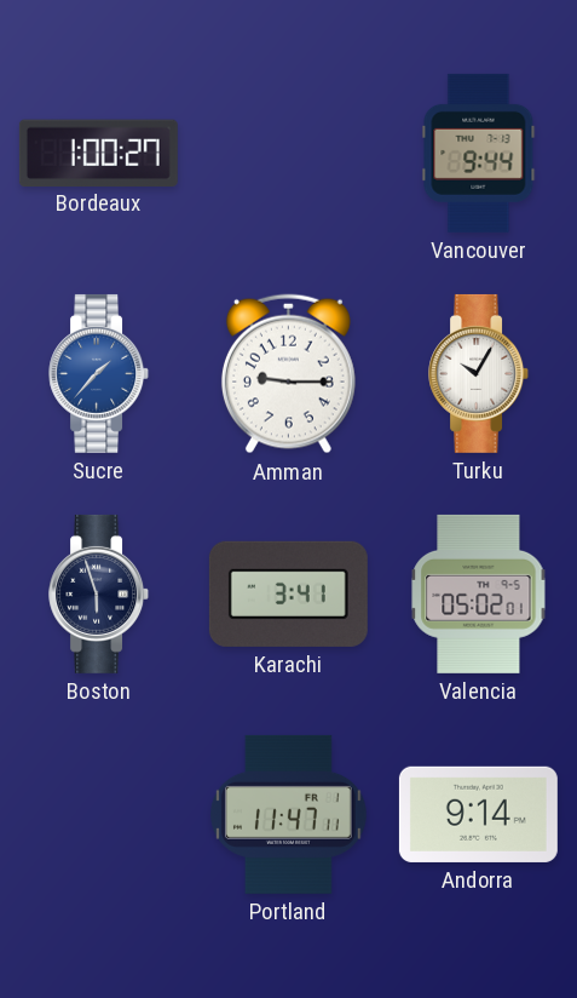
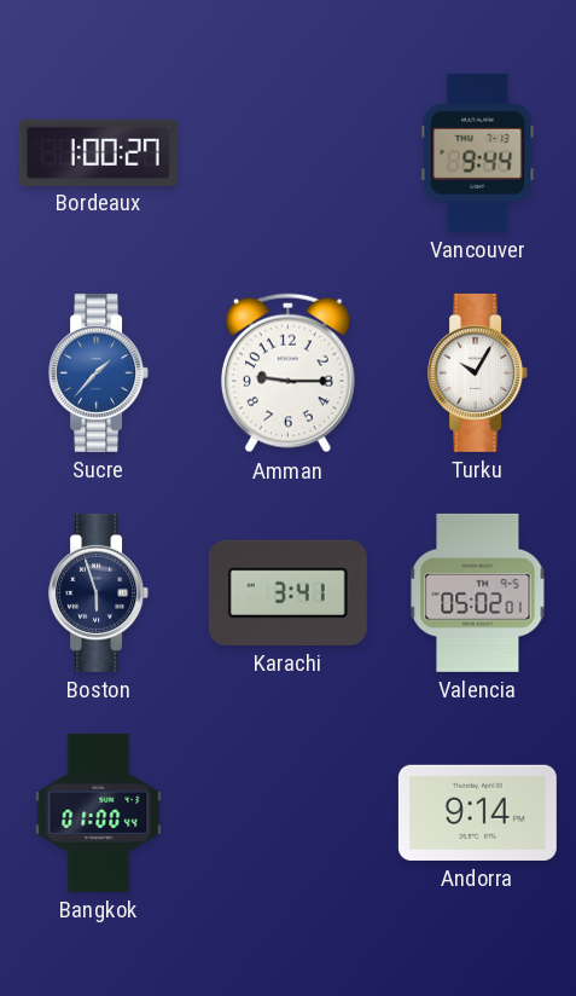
Bangkok: none -> 01:00 (99, 812)
Portland: 11:47 -> none (289, 814)
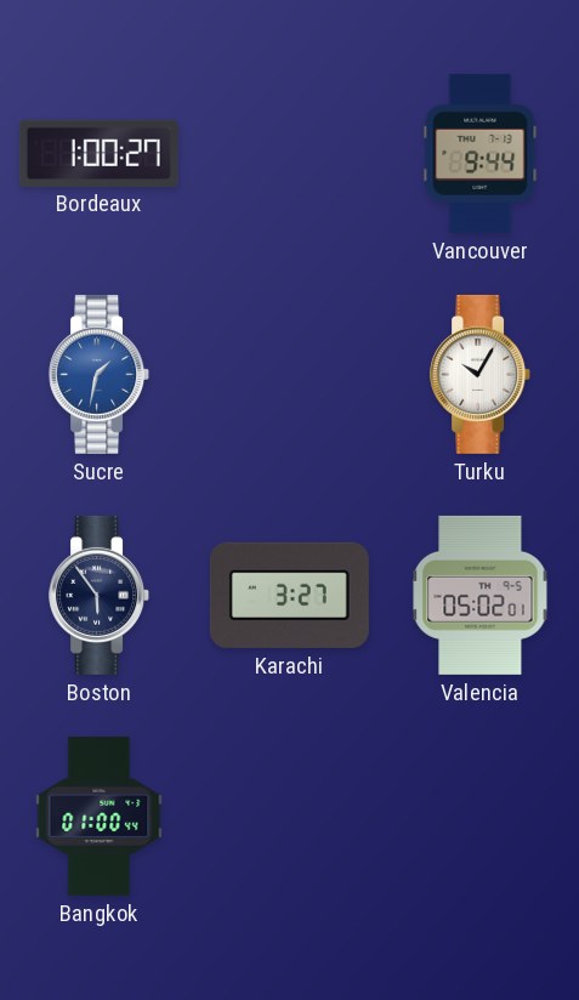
Sucre: 1:37 -> 1:32 (100, 374)
Amman: 9:15 -> none (287, 373)
Boston: 5:57 -> 5:54 (100, 595)
Karachi: 3:41 -> 3:27 (289, 595)
Andorra: 9:14 -> none (477, 812)
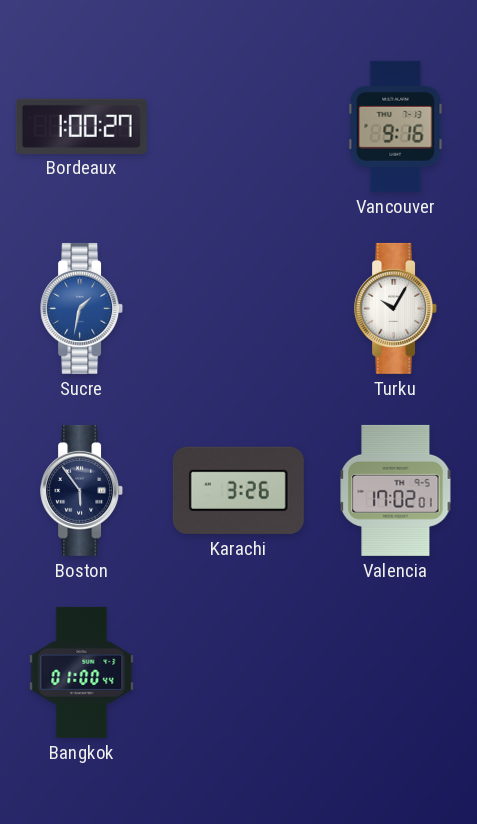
Vancouver: 9:44 -> 9:16 (396, 126)
Karachi: 3:27 -> 3:26 (238, 490)
Valencia: 05:02 -> 17:02 (396, 490)
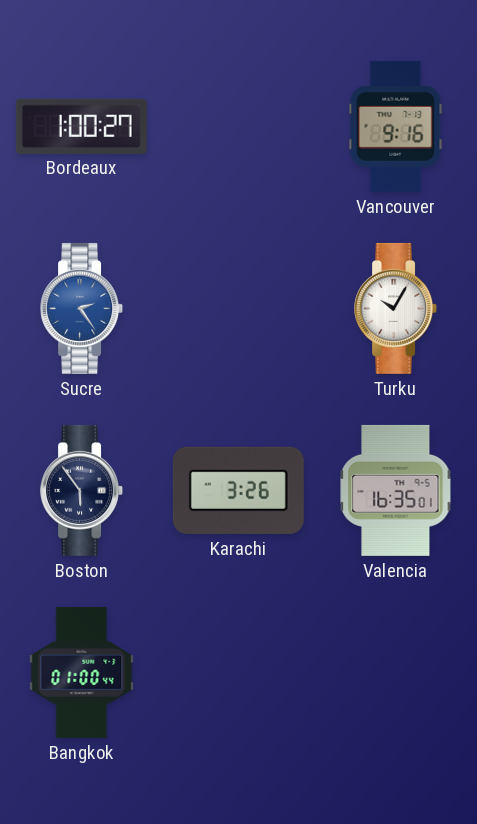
Sucre: 1:32 -> 2:24 (82, 308)
Valencia: 17:02 -> 16:35 (396, 490)
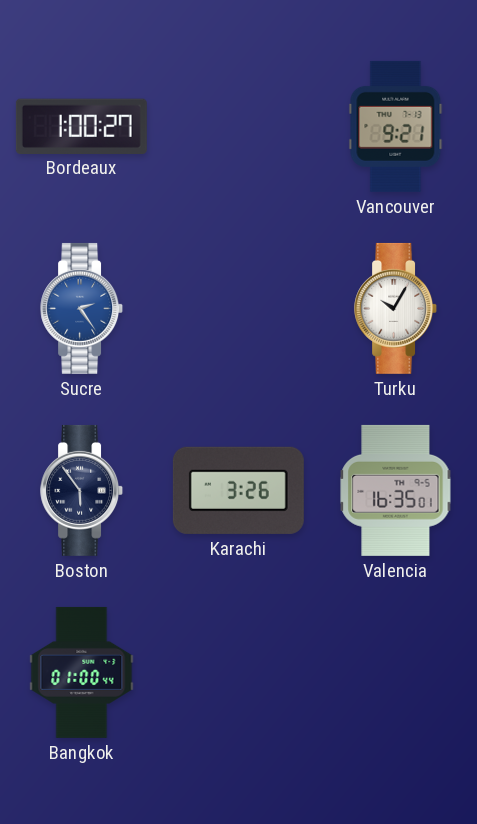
Vancouver: 9:16 -> 9:21 (396, 126)
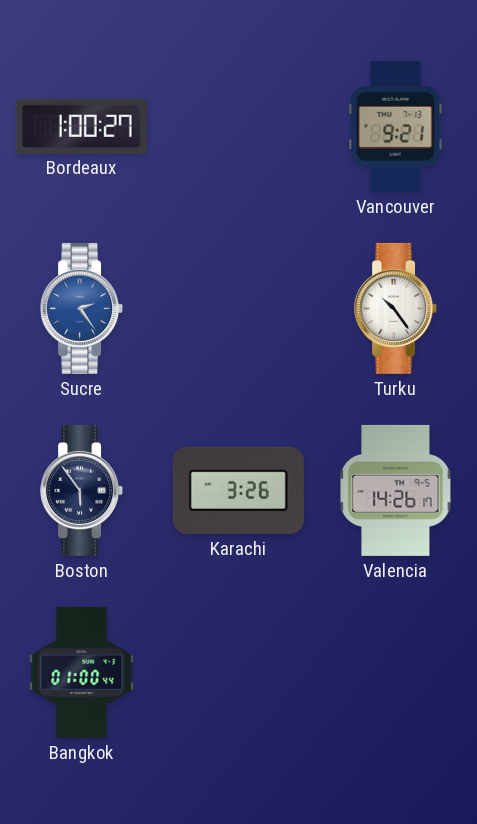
Turku: 10:05 -> 10:24 (396, 308)
Valencia: 16:35 -> 14:26 (396, 490)
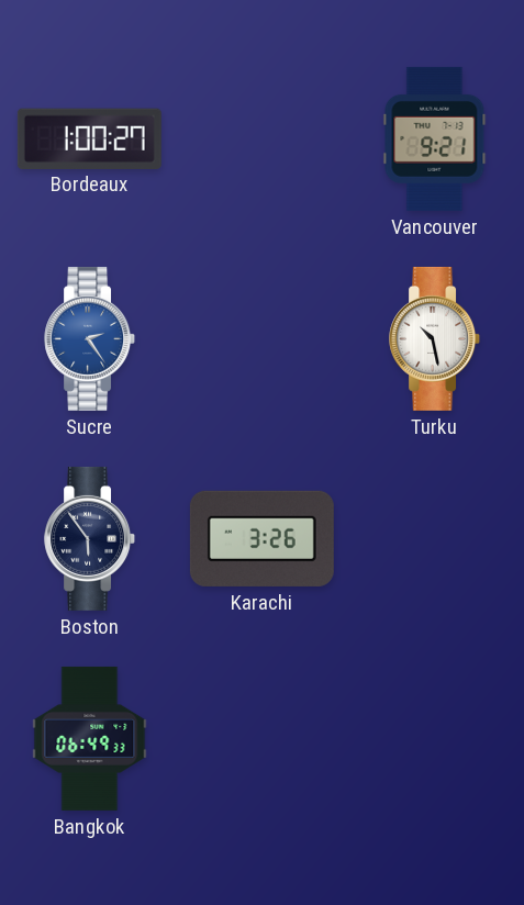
Turku: 10:24 -> 10:28 (435, 338)
Valencia: 14:26 -> none (396, 490)
Bangkok: 01:00 -> 06:49 (90, 738)
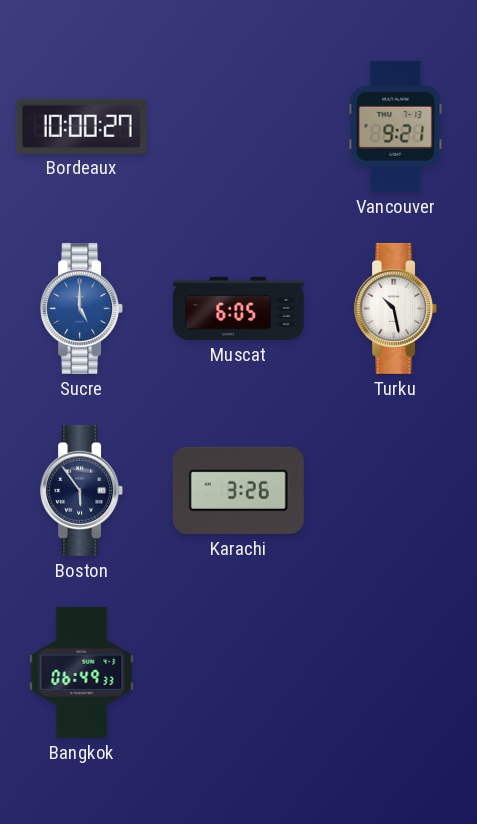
Bordeaux: 1:00 -> 10:00 (81, 126)
Sucre: 2:24 -> 5:00 (82, 308)
Muscat: none -> 6:05 (238, 308)
